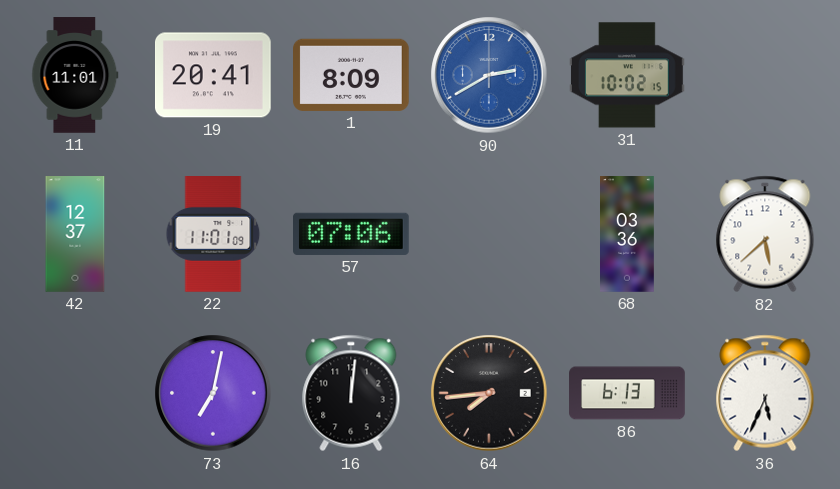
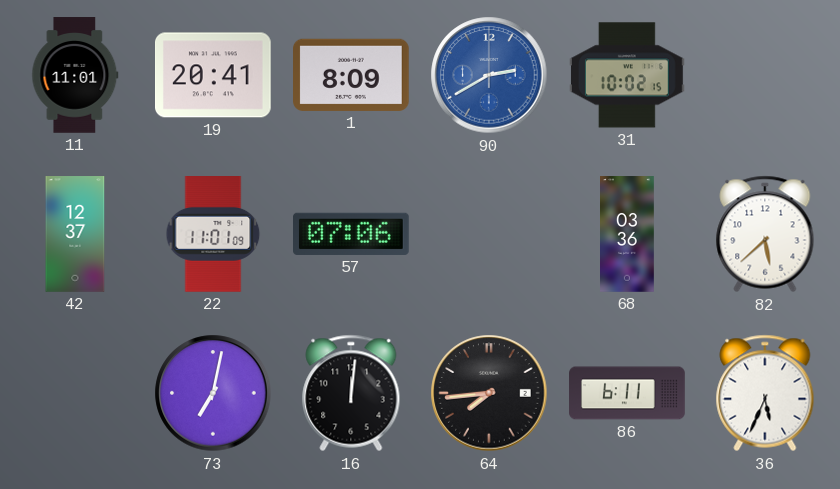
86: 6:13 -> 6:11 (627, 393)
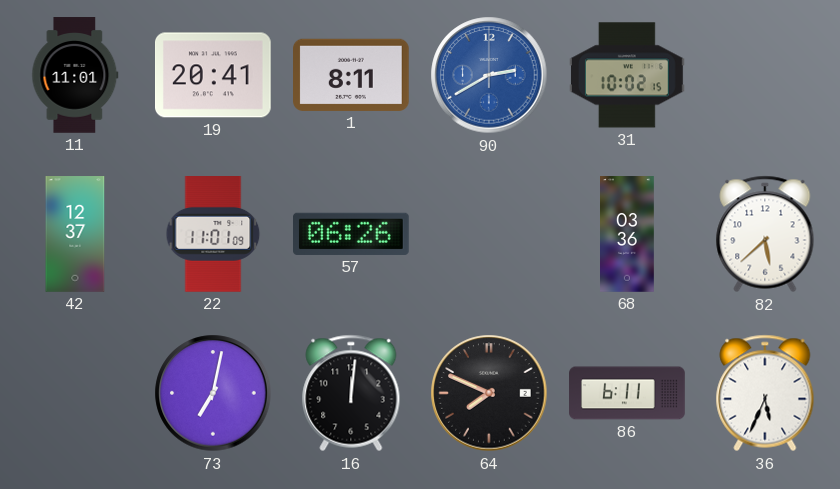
1: 8:09 -> 8:11 (352, 75)
57: 07:06 -> 06:26 (352, 234)
64: 7:44 -> 7:49 (489, 393)
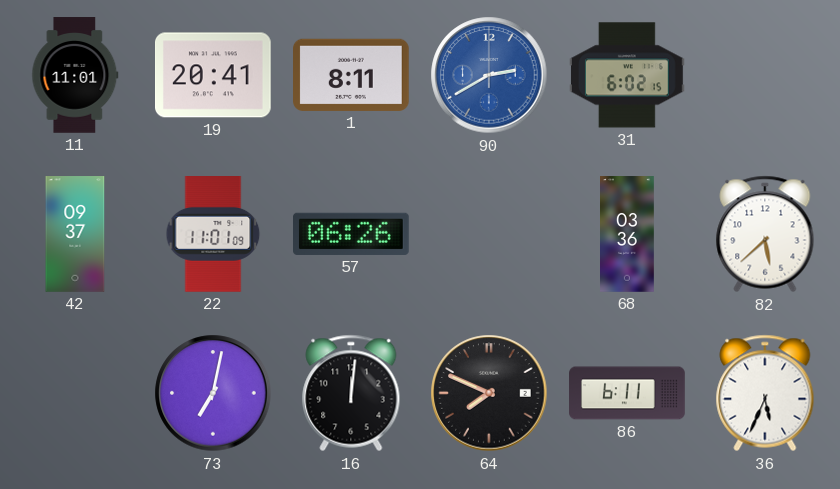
31: 10:02 -> 6:02 (628, 75)
42: 12:37 -> 09:37 (75, 234)
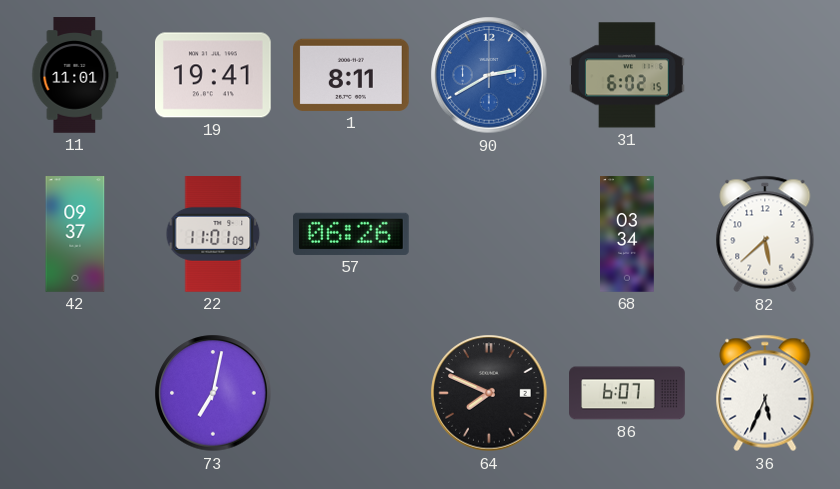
19: 20:41 -> 19:41 (214, 75)
68: 03:36 -> 03:34 (628, 234)
16: 12:01 -> none (351, 393)
86: 6:11 -> 6:07 (627, 393)
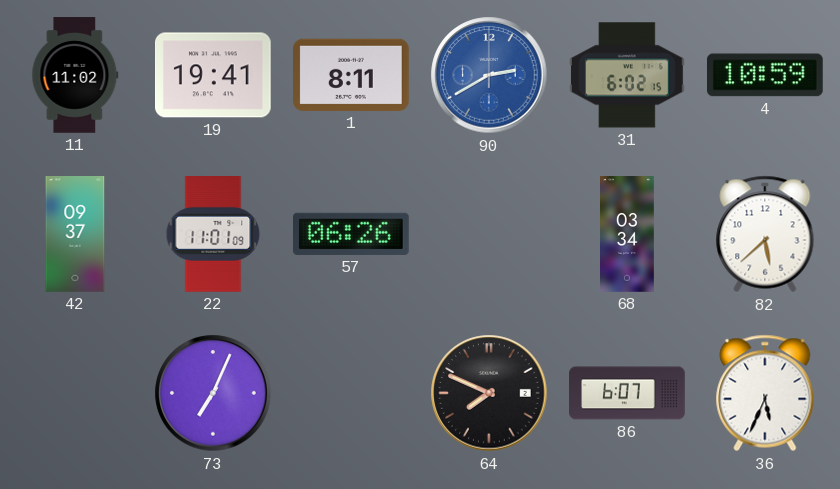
11: 11:01 -> 11:02 (75, 75)
4: none -> 10:59 (765, 75)
73: 7:02 -> 7:04 (213, 393)
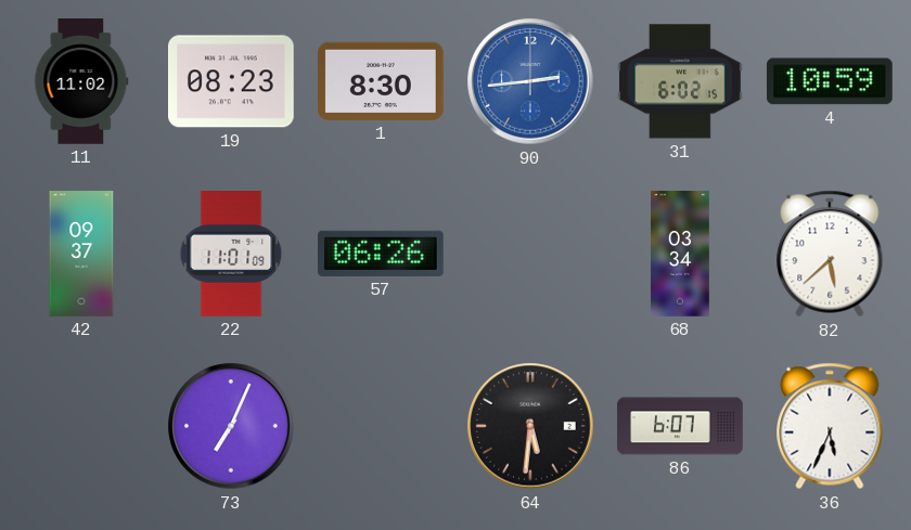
19: 19:41 -> 08:23 (232, 81)
1: 8:11 -> 8:30 (382, 81)
90: 2:40 -> 2:44 (530, 81)
64: 7:49 -> 5:31 (530, 426)
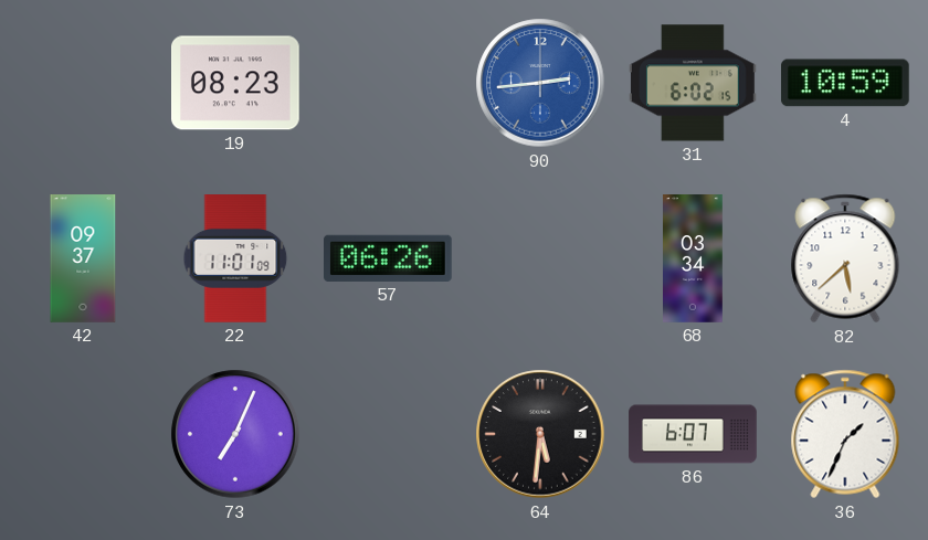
11: 11:02 -> none (81, 81)
1: 8:30 -> none (382, 81)
36: 5:34 -> 1:34 (845, 434)
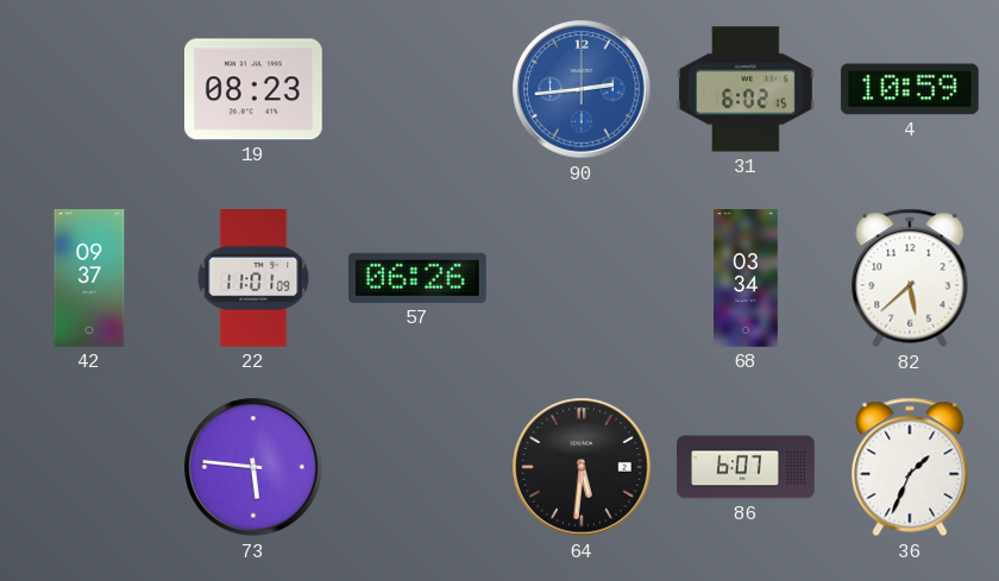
73: 7:04 -> 5:46 (253, 467)
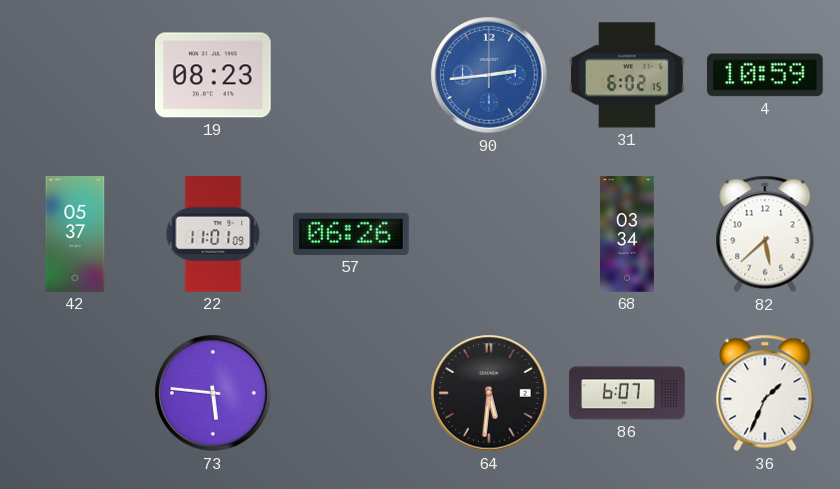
42: 09:37 -> 05:37 (75, 234)
